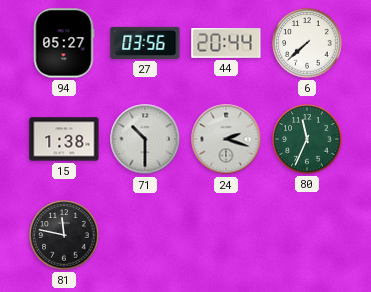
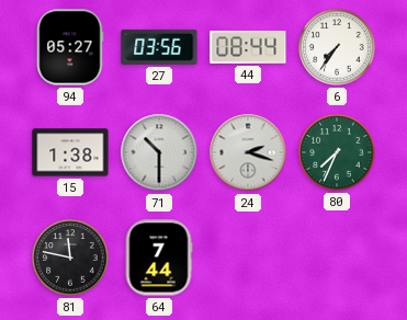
44: 20:44 -> 08:44 (248, 48)
6: 7:38 -> 7:36 (337, 47)
80: 11:34 -> 7:34 (337, 152)
64: none -> 7:44 (159, 258)
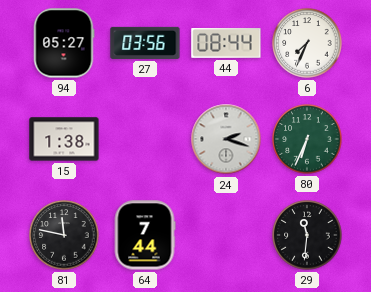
6: 7:36 -> 7:34 (307, 43)
71: 10:30 -> none (159, 152)
80: 7:34 -> 6:34 (307, 139)
29: none -> 11:31 (307, 235)
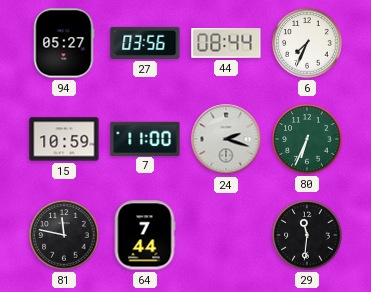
15: 1:38 -> 10:59 (64, 139)
7: none -> 11:00 (145, 138)
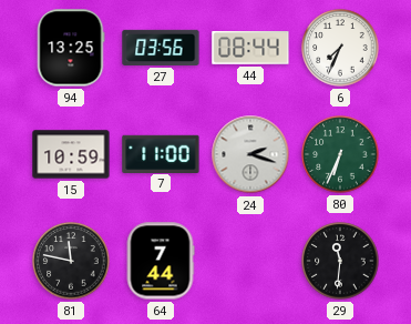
94: 05:27 -> 13:25 (71, 48)
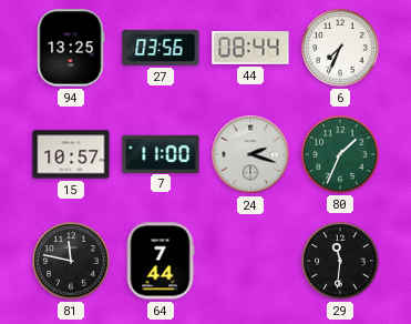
15: 10:59 -> 10:57 (71, 154)
80: 6:34 -> 1:34 (340, 154)
